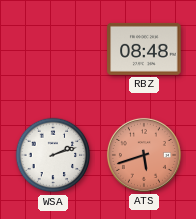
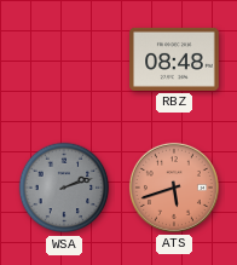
WSA dial: white -> grey (64, 188)
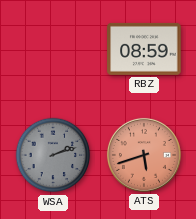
RBZ: 08:48 -> 08:59 (144, 49)
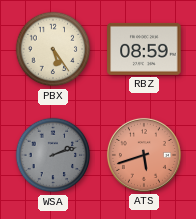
PBX: none -> 5:24 (53, 49)
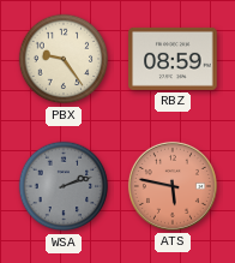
PBX: 5:24 -> 9:24 (64, 59)
ATS: 5:42 -> 5:47 (173, 186)
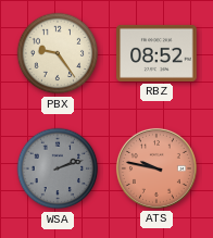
RBZ: 08:59 -> 08:52 (156, 53)
ATS: 5:47 -> 9:47 (156, 168)
